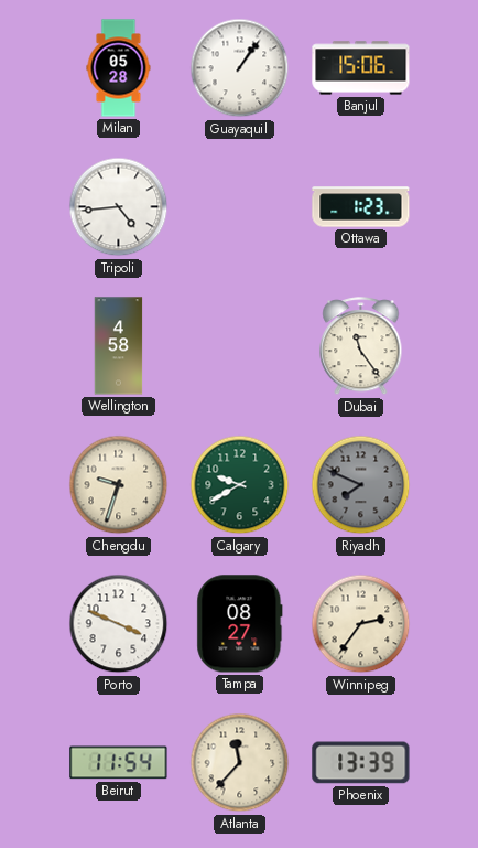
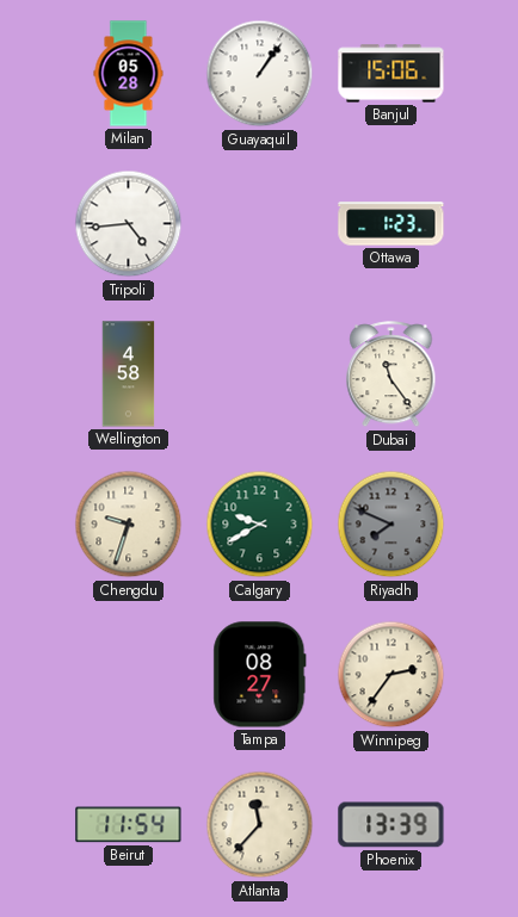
Porto: 3:49 -> none (119, 624)
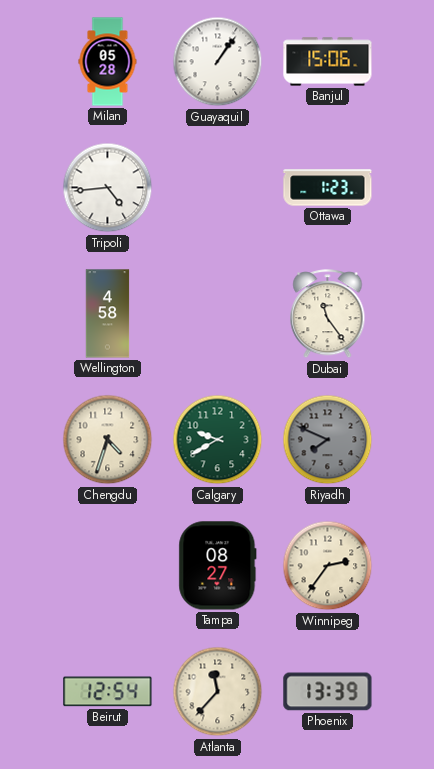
Chengdu: 9:33 -> 4:33 (108, 440)
Beirut: 11:54 -> 12:54 (108, 692)
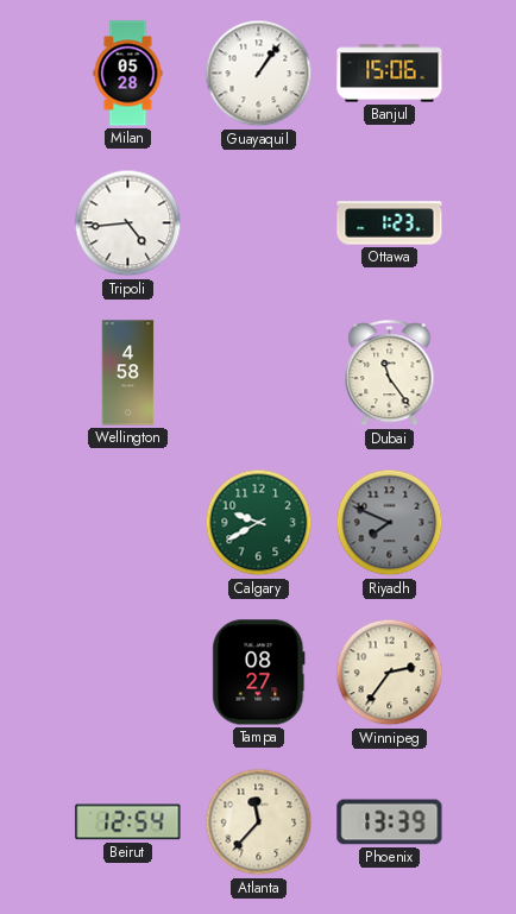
Chengdu: 4:33 -> none (108, 440)
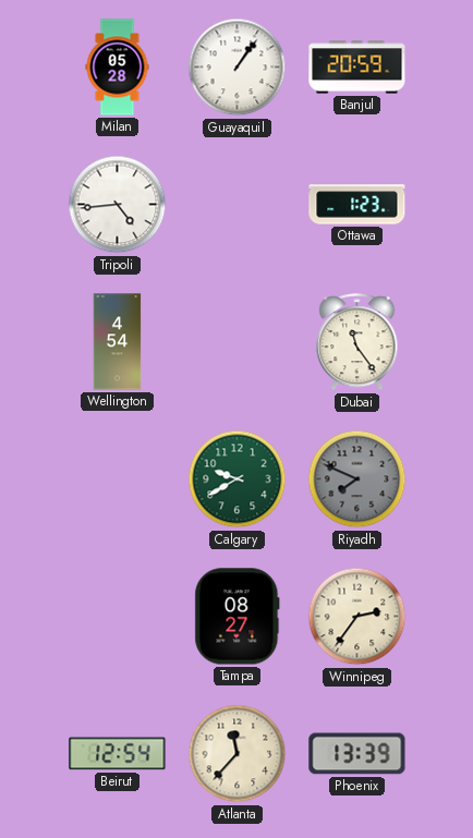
Banjul: 15:06 -> 20:59 (357, 68)
Wellington: 4:58 -> 4:54 (118, 342)
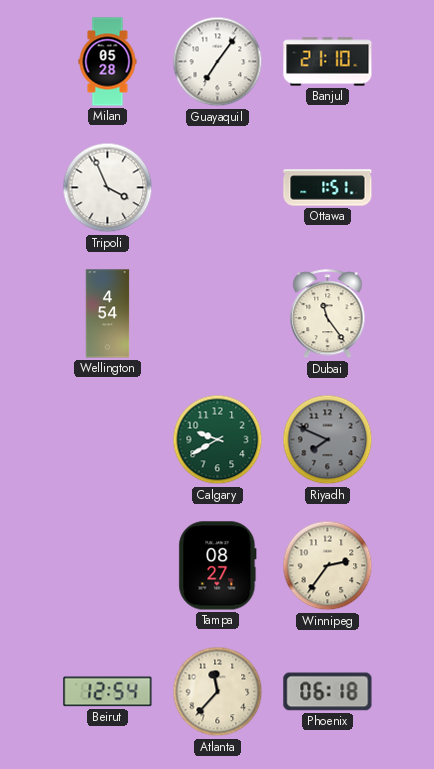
Guayaquil: 1:06 -> 7:06 (218, 62)
Banjul: 20:59 -> 21:10 (328, 62)
Tripoli: 4:44 -> 3:56 (108, 188)
Ottawa: 1:23 -> 1:51 (328, 188)
Phoenix: 13:39 -> 06:18 (328, 692)
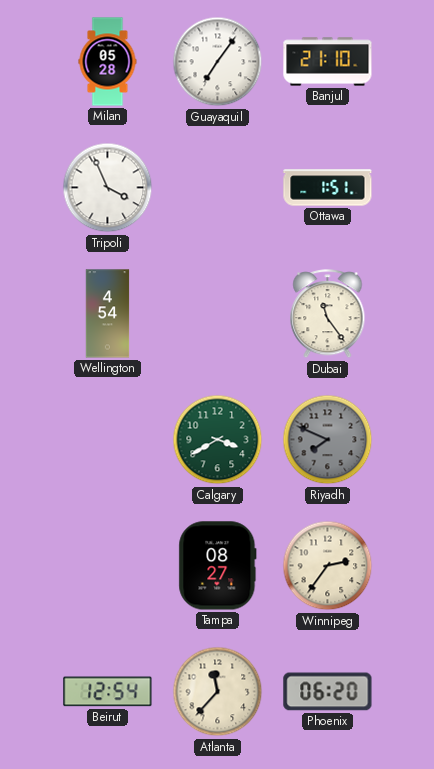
Calgary: 9:40 -> 3:40 (218, 440)
Phoenix: 06:18 -> 06:20 (328, 692)
